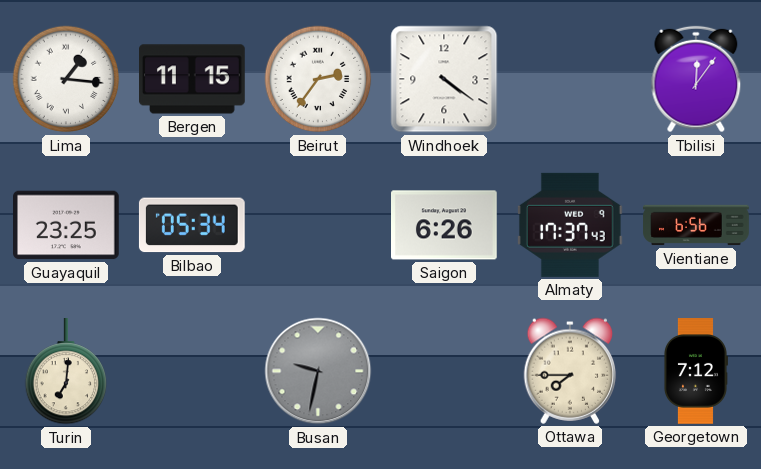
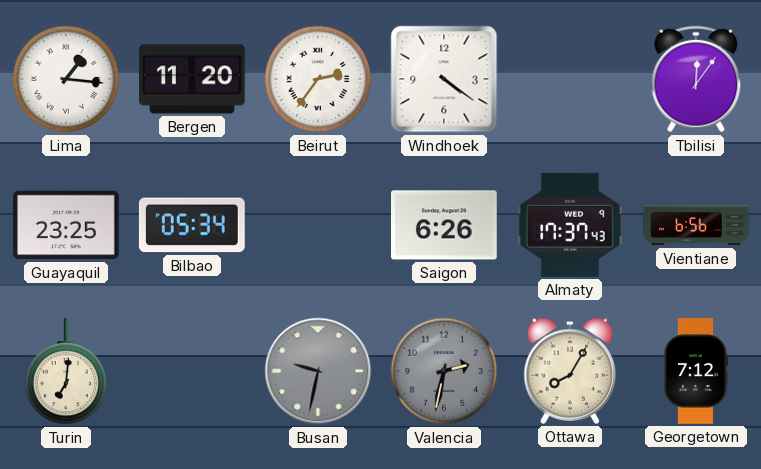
Bergen: 11:15 -> 11:20 (193, 79)
Valencia: none -> 2:32 (444, 371)
Ottawa: 7:45 -> 8:05 (570, 371)
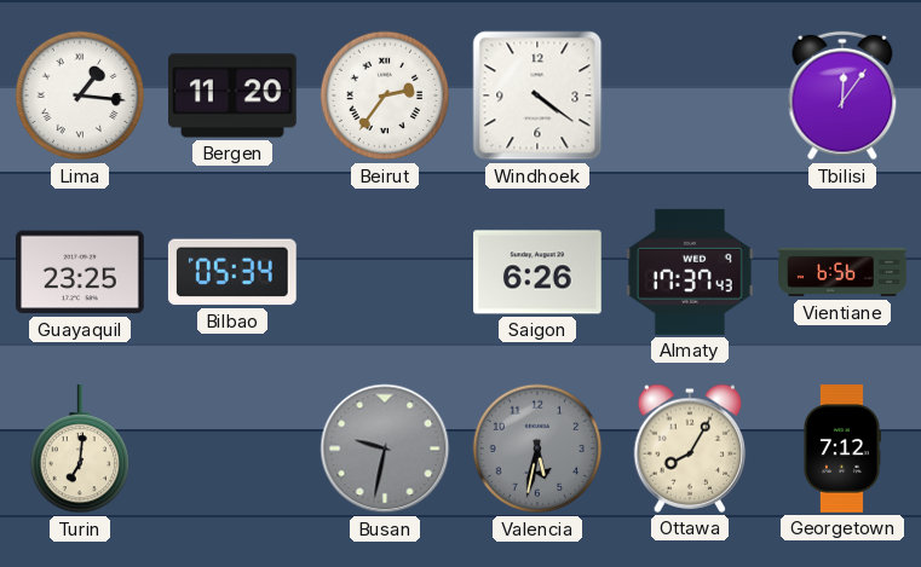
Valencia: 2:32 -> 5:32 (537, 449)
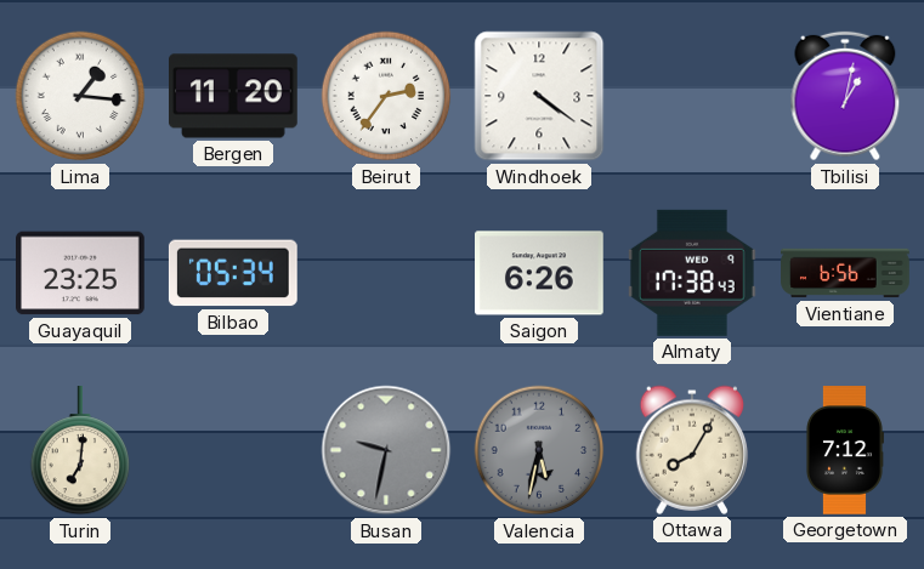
Tbilisi: 12:06 -> 1:02 (845, 96)
Almaty: 17:37 -> 17:38 (692, 273)
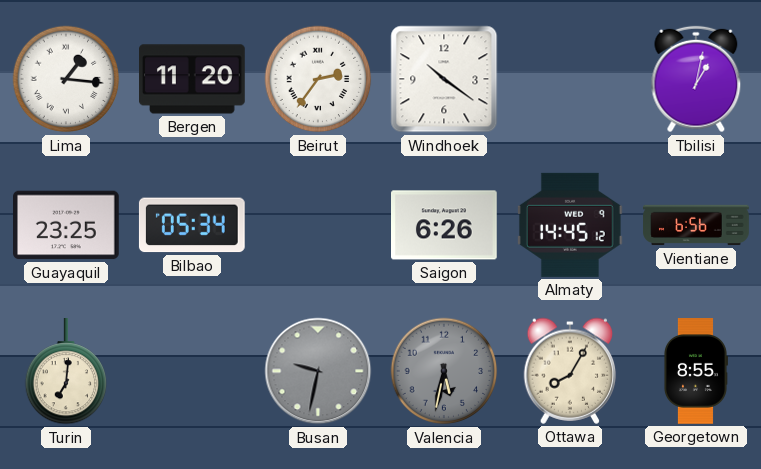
Windhoek: 4:21 -> 10:21 (444, 79)
Almaty: 17:38 -> 14:45 (570, 225)
Georgetown: 7:12 -> 8:55 (695, 371)
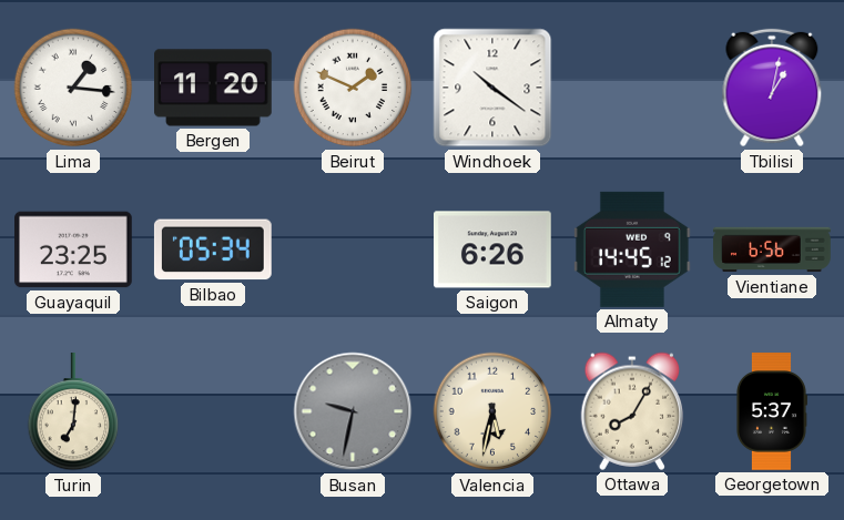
Beirut: 2:36 -> 1:49 (353, 88)
Valencia dial: grey -> cream (492, 411)
Georgetown: 8:55 -> 5:37 (771, 411)
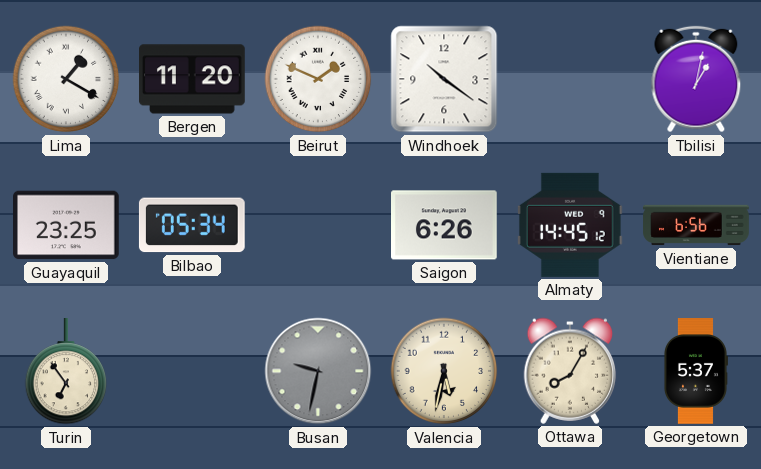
Lima: 1:16 -> 1:20 (66, 79)
Turin: 7:01 -> 6:54 (66, 372)
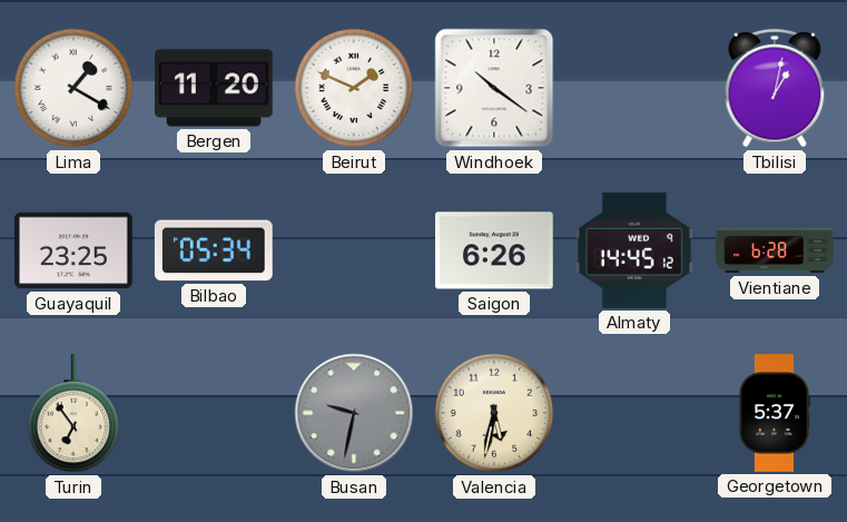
Vientiane: 6:56 -> 6:28 (775, 250)
Ottawa: 8:05 -> none (570, 371)
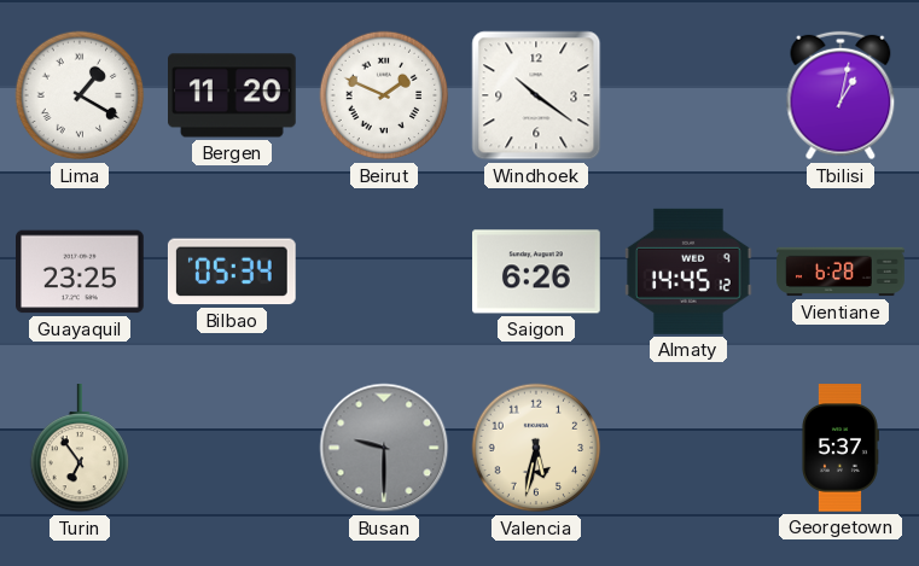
Busan: 9:32 -> 9:30 (384, 448)
